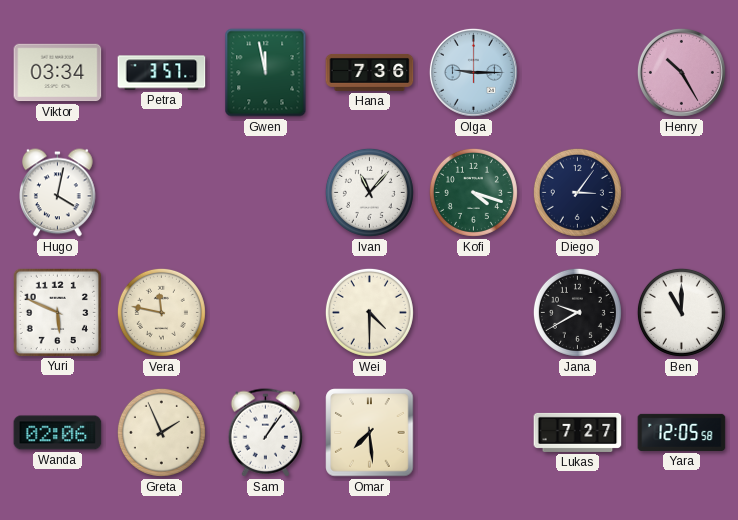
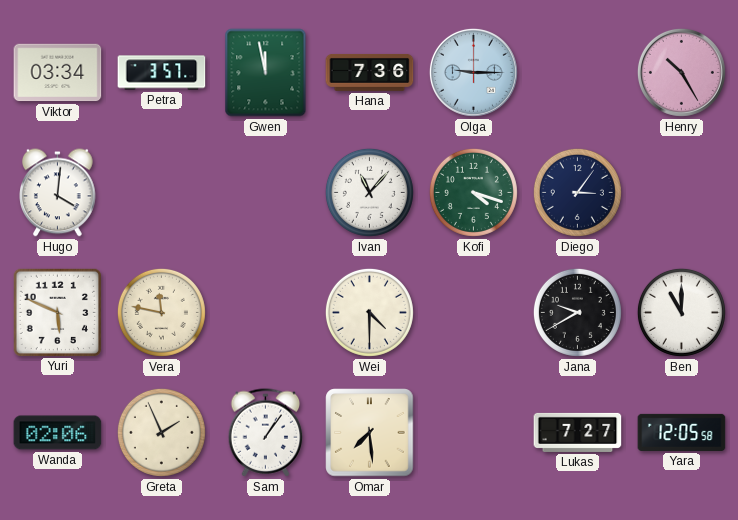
Hugo: 4:02 -> 4:01 (58, 193)
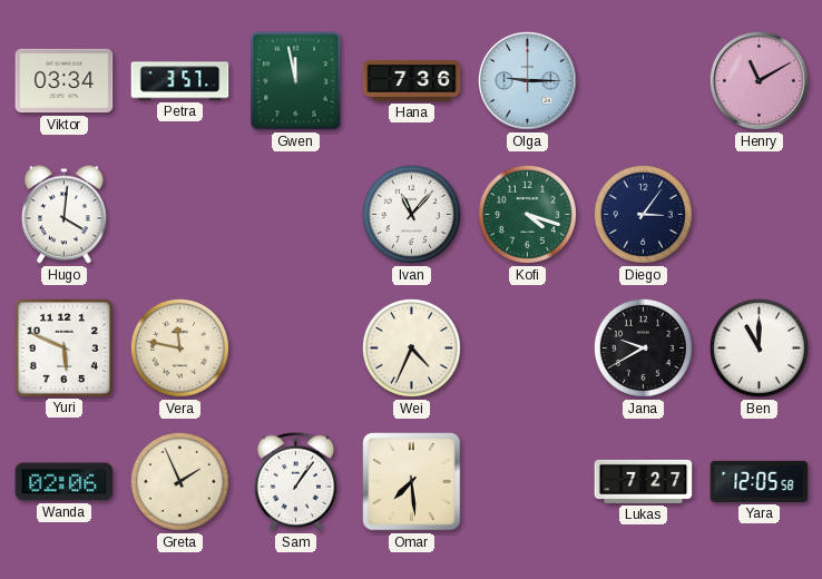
Henry: 10:25 -> 11:10 (759, 80)
Wei: 4:30 -> 4:34 (411, 347)
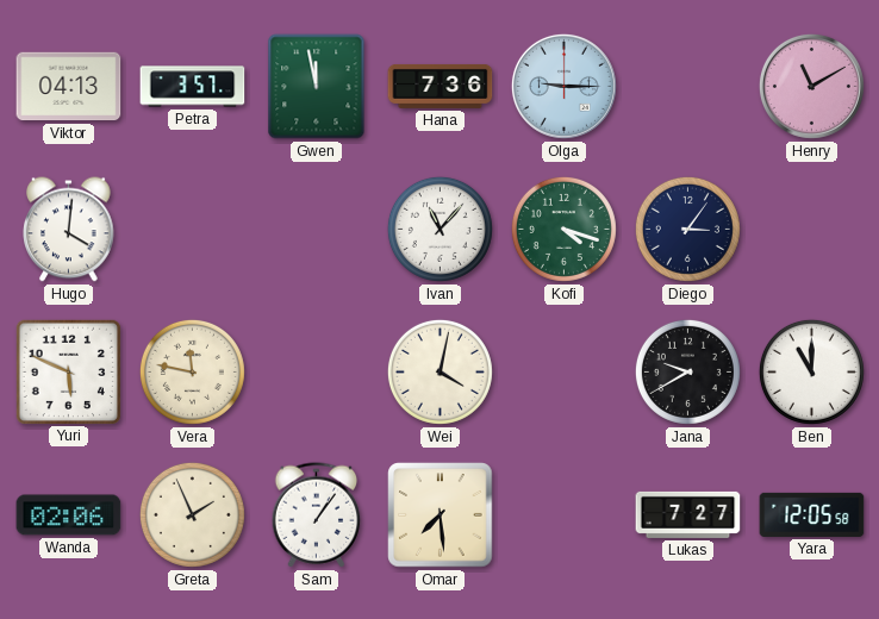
Viktor: 03:34 -> 04:13 (69, 87)
Wei: 4:34 -> 4:02 (440, 371)
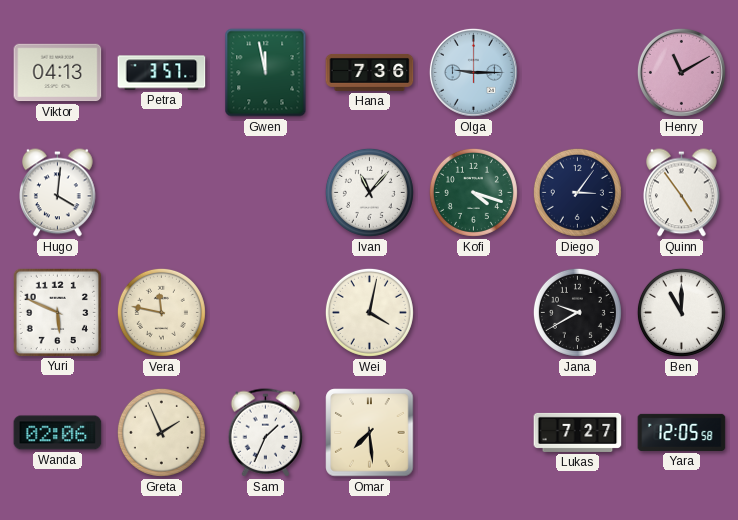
Quinn: none -> 4:54 (682, 193)
Sam: 1:06 -> 1:34 (266, 433)
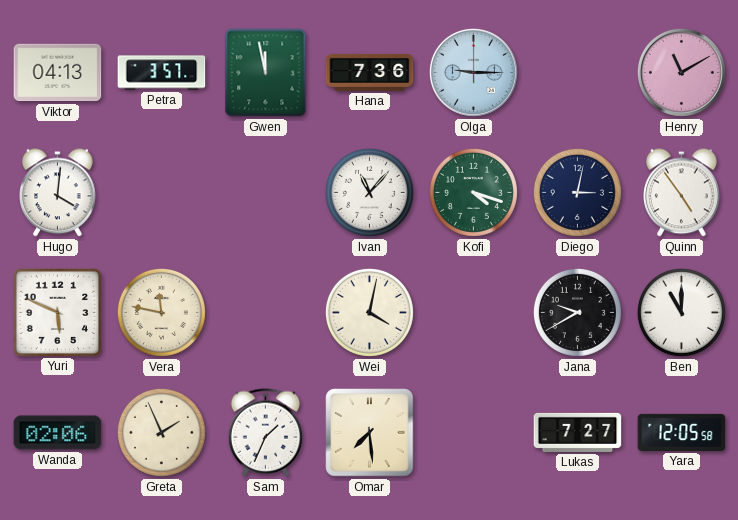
Diego: 3:06 -> 3:02 (577, 192)
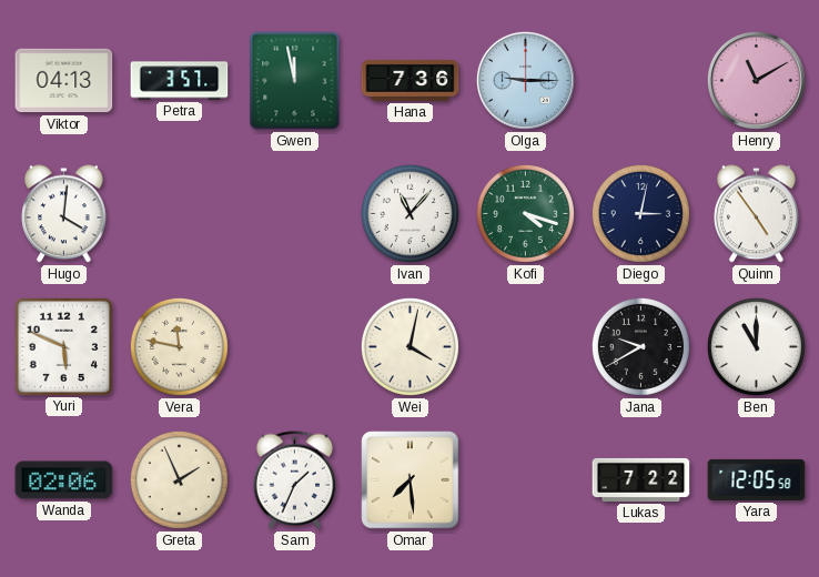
Lukas: 7:27 -> 7:22 (641, 479)
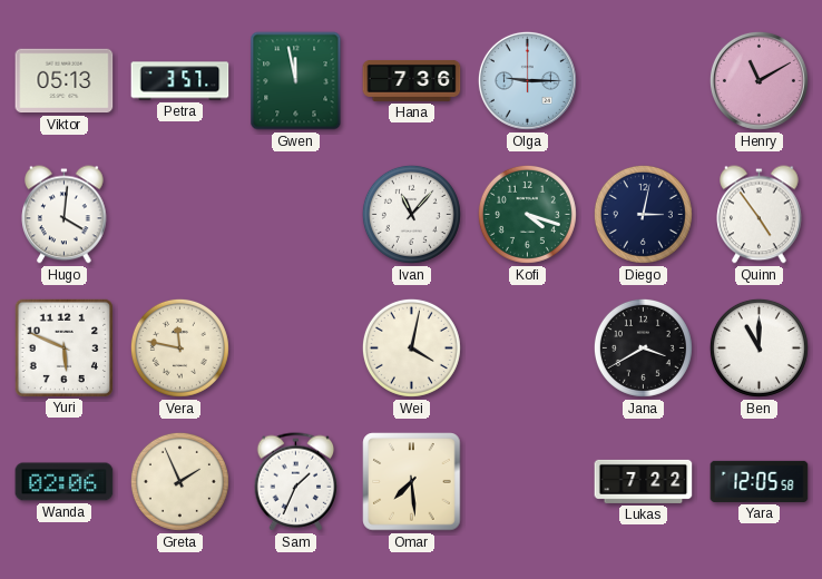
Viktor: 04:13 -> 05:13 (65, 81)
Jana: 9:40 -> 3:40 (643, 347)
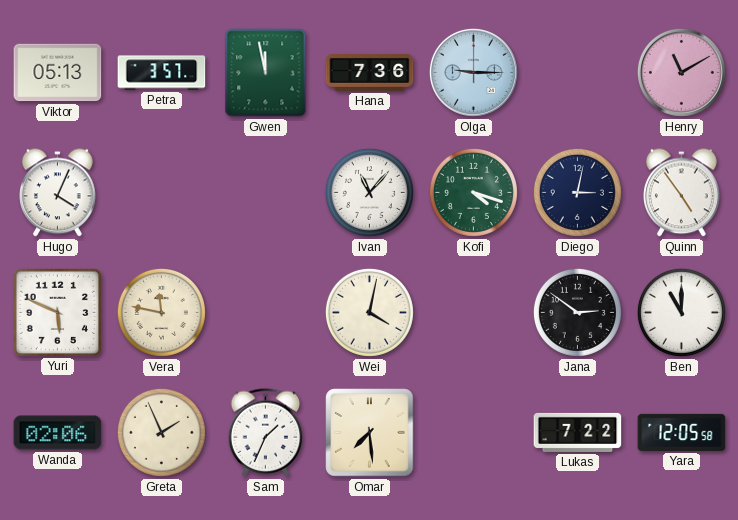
Hugo: 4:01 -> 4:04 (58, 193)
Jana: 3:40 -> 2:51 (577, 312)
